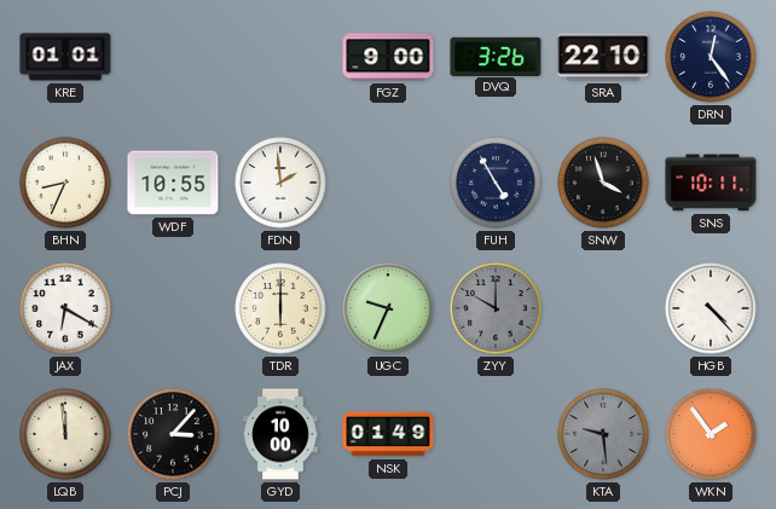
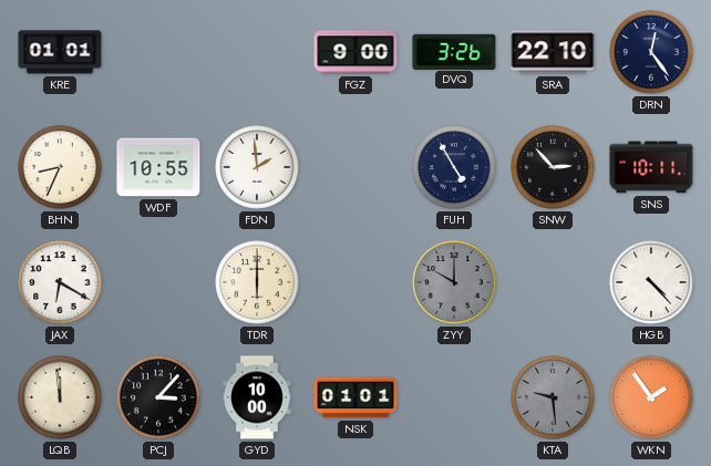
SNW: 3:57 -> 2:53 (553, 167)
UGC: 9:34 -> none (388, 308)
NSK: 01:49 -> 01:01 (355, 397)
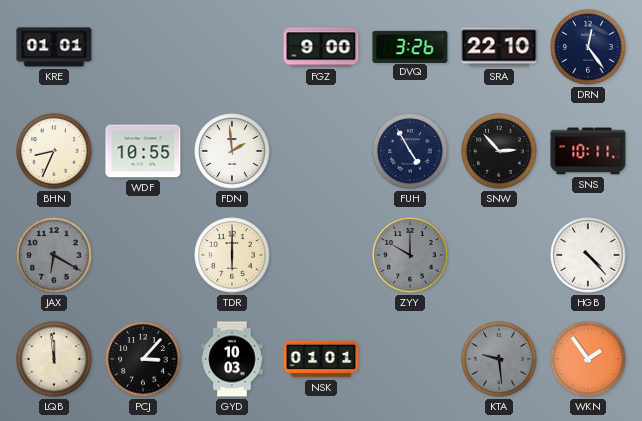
JAX dial: white -> grey (54, 255)
GYD: 10:00 -> 10:03 (232, 359)
